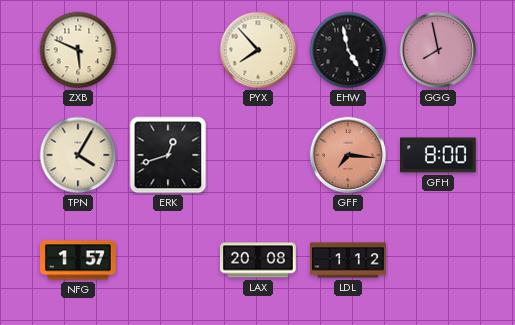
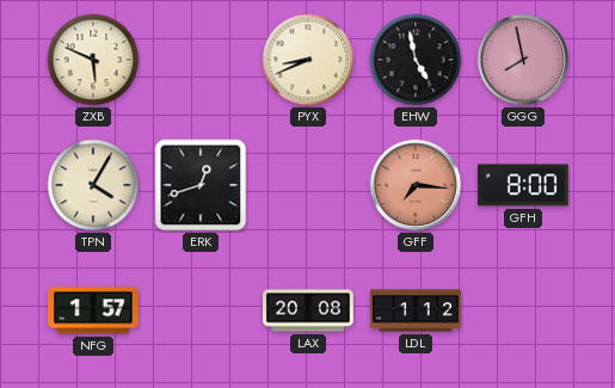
PYX: 7:53 -> 8:41 (308, 60)
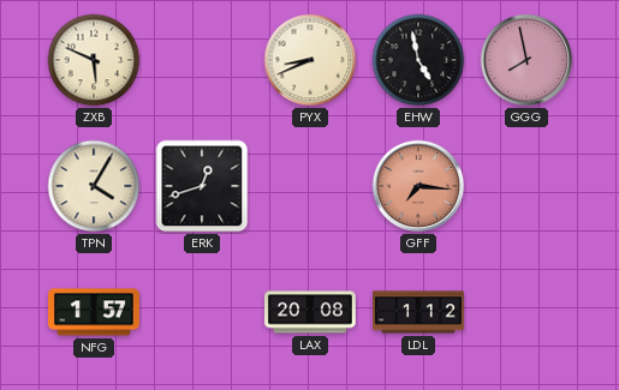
GFH: 8:00 -> none (524, 185)
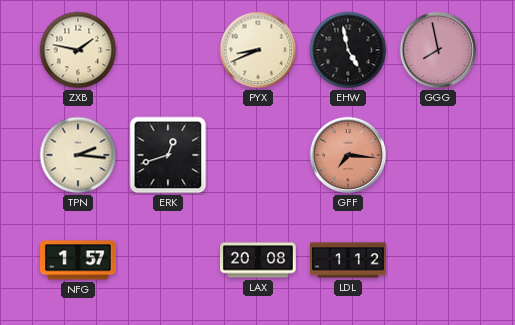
ZXB: 5:49 -> 1:47 (78, 50)
TPN: 4:05 -> 2:16 (78, 155)
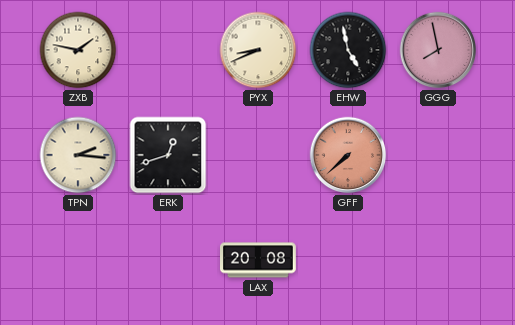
GFF: 7:16 -> 7:38 (348, 155)
NFG: 1:57 -> none (79, 260)
LDL: 1:12 -> none (348, 260)
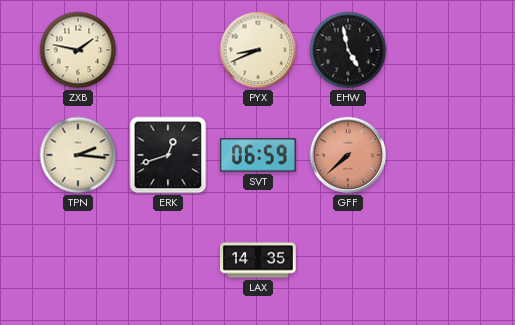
GGG: 7:58 -> none (438, 50)
SVT: none -> 06:59 (258, 155)
LAX: 20:08 -> 14:35 (259, 260)
